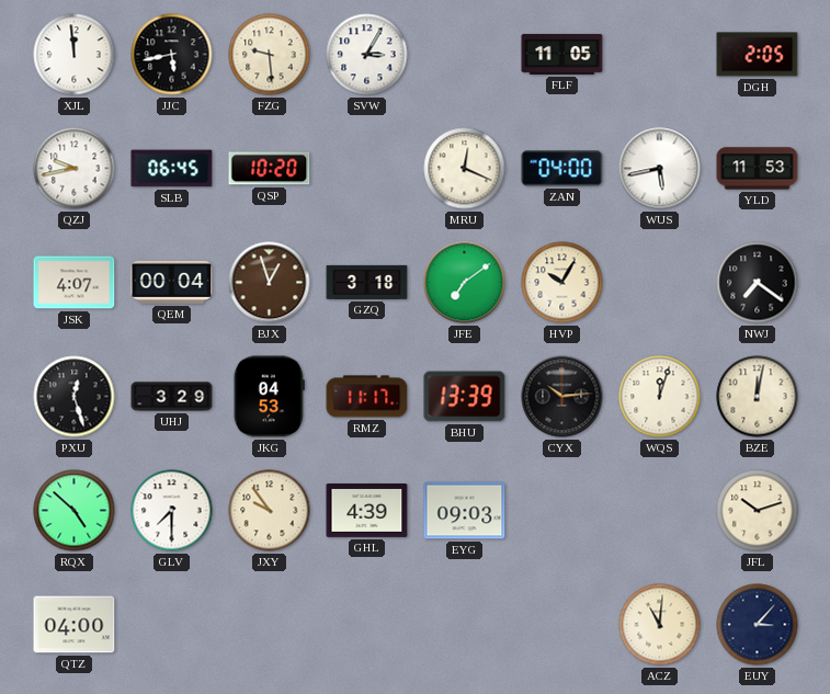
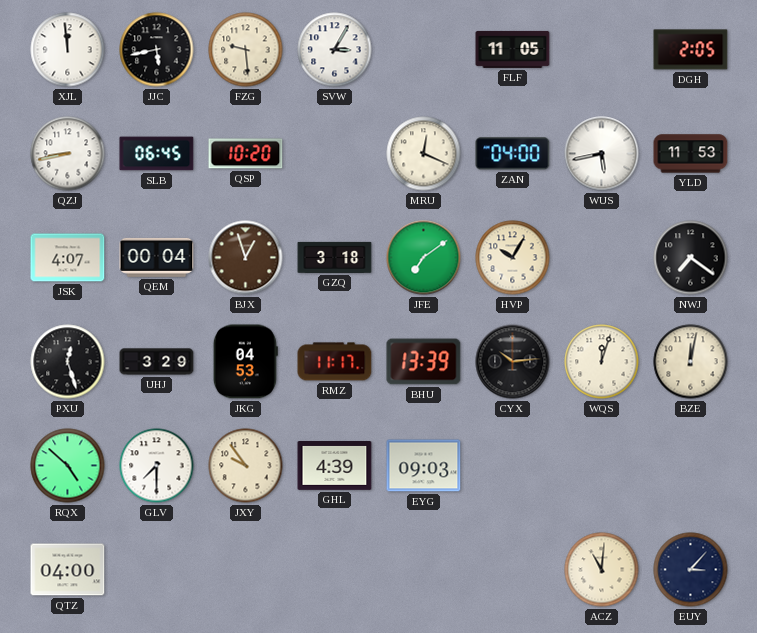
QZJ: 9:43 -> 8:43 (68, 154)
JFL: 10:12 -> none (758, 511)
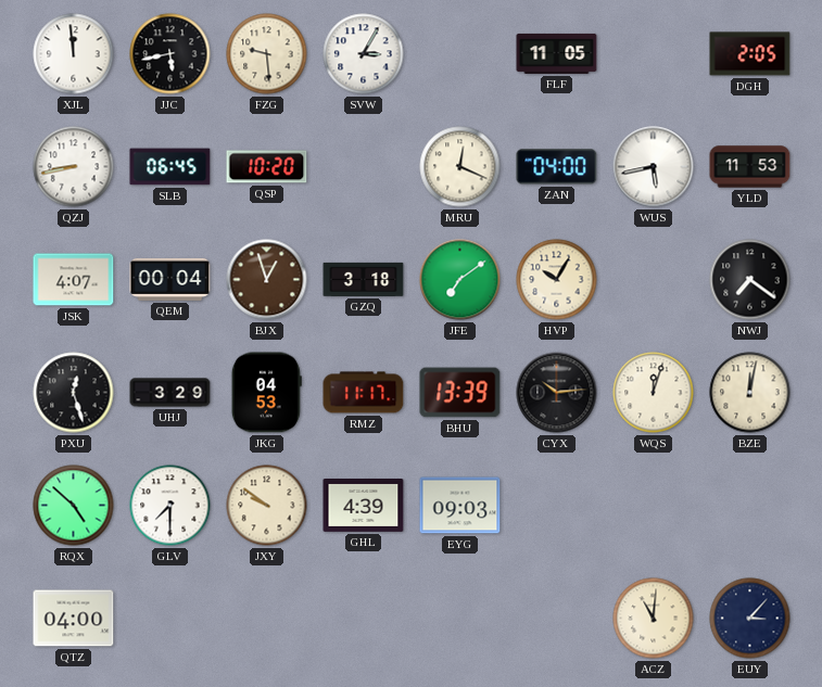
JXY: 9:54 -> 9:51 (267, 506)
